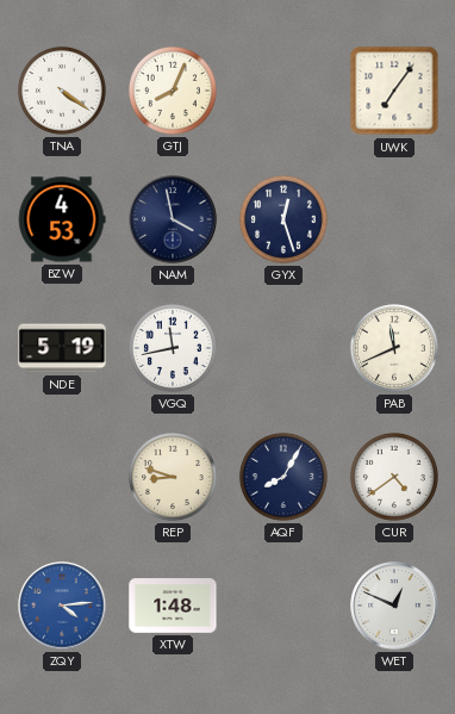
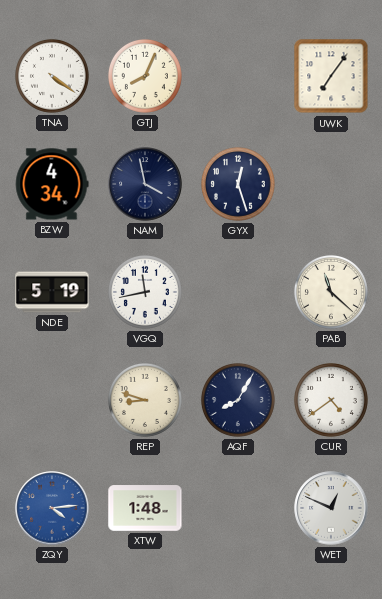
BZW: 4:53 -> 4:34 (52, 184)
PAB: 11:41 -> 11:22 (331, 292)
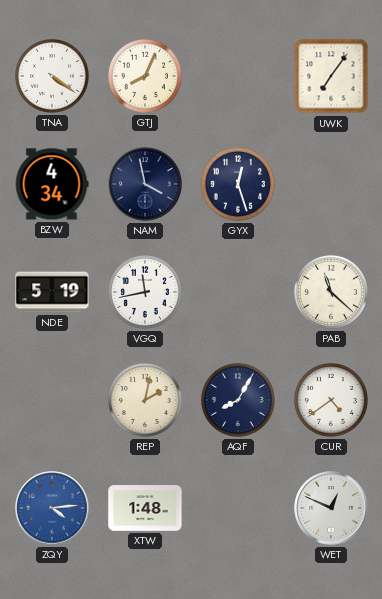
REP: 8:48 -> 2:02 (145, 400)
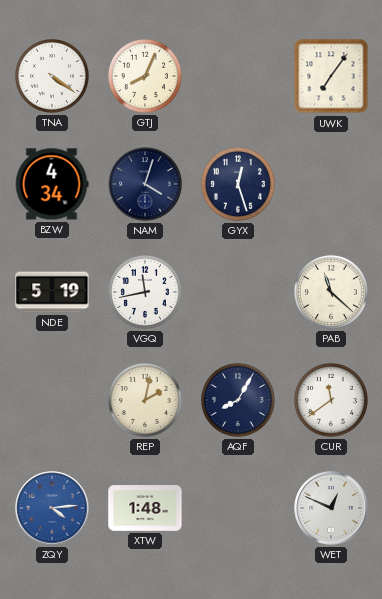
NAM: 3:58 -> 4:03 (145, 184)
CUR: 4:39 -> 11:39 (331, 400)
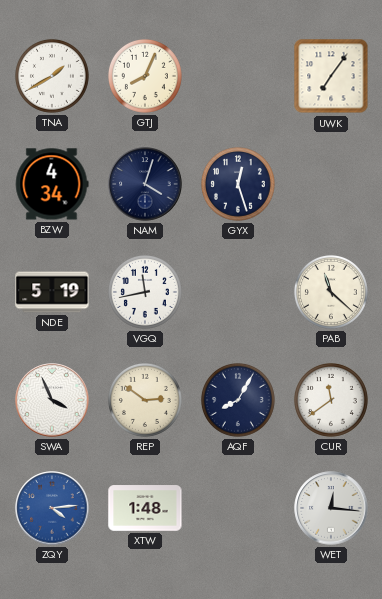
TNA: 4:21 -> 1:40 (52, 76)
SWA: none -> 3:56 (52, 400)
REP: 2:02 -> 2:51 (145, 400)
WET: 12:49 -> 12:16 (331, 508)
